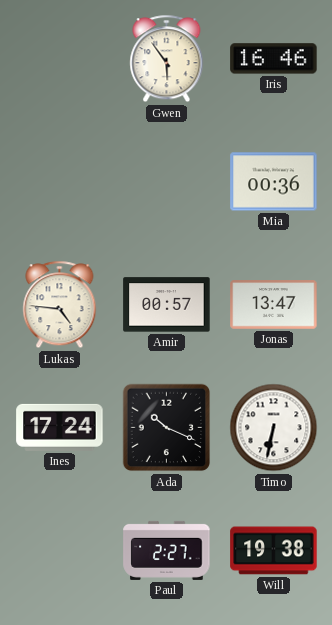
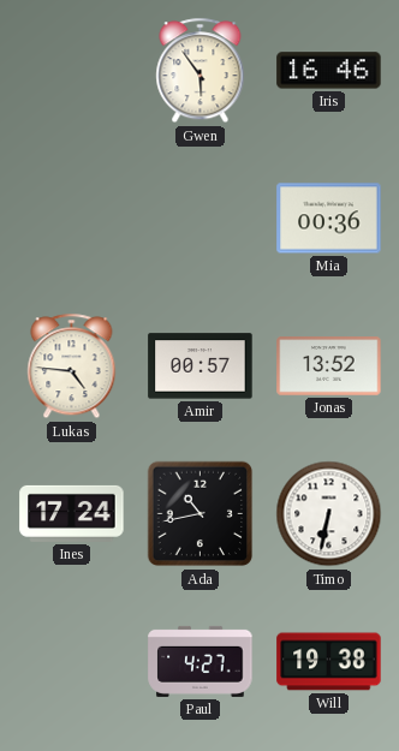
Jonas: 13:47 -> 13:52 (329, 366)
Ada: 10:19 -> 10:43 (201, 514)
Paul: 2:27 -> 4:27 (201, 661)
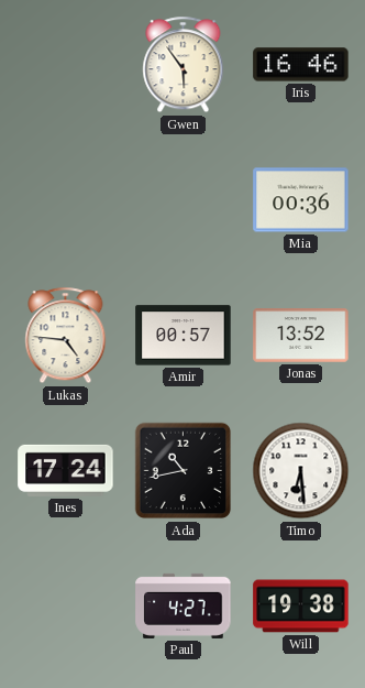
Timo: 6:32 -> 6:29 (301, 471)
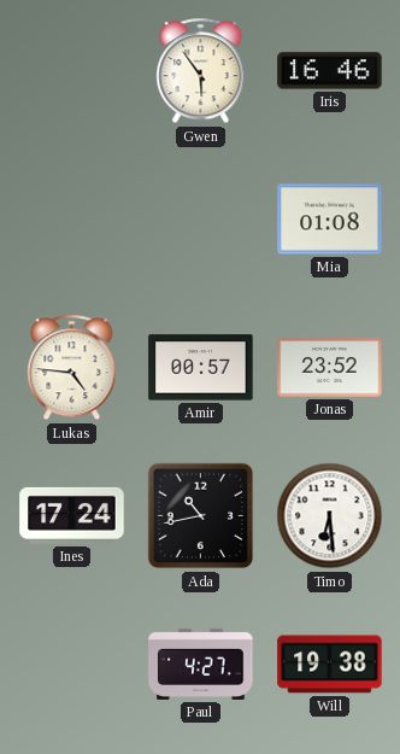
Mia: 00:36 -> 01:08 (330, 220)
Jonas: 13:52 -> 23:52 (330, 368)
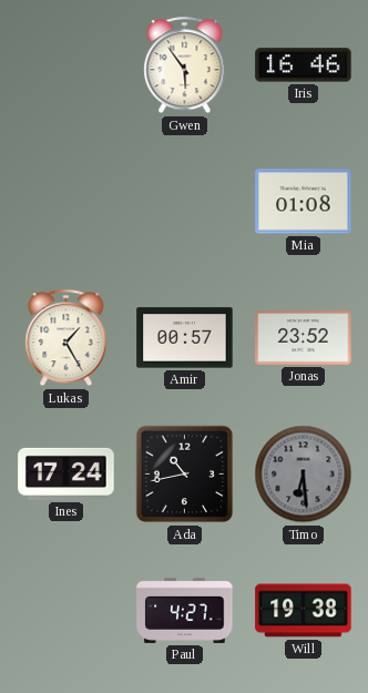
Lukas: 4:46 -> 1:25 (67, 338)
Timo dial: white -> grey (304, 475)
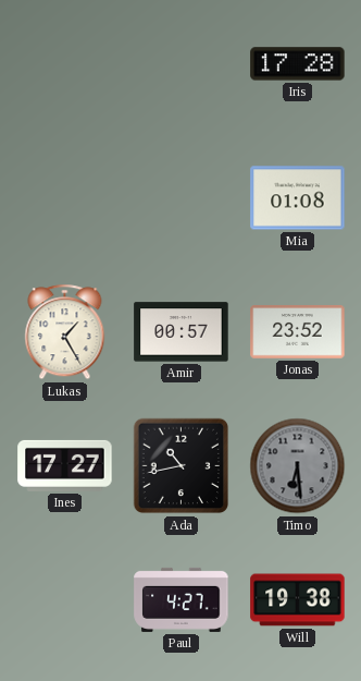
Gwen: 5:54 -> none (185, 65)
Iris: 16:46 -> 17:28 (298, 64)
Ines: 17:24 -> 17:27 (65, 465)
